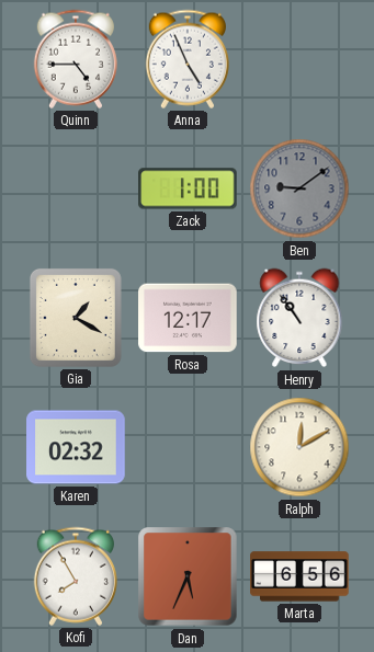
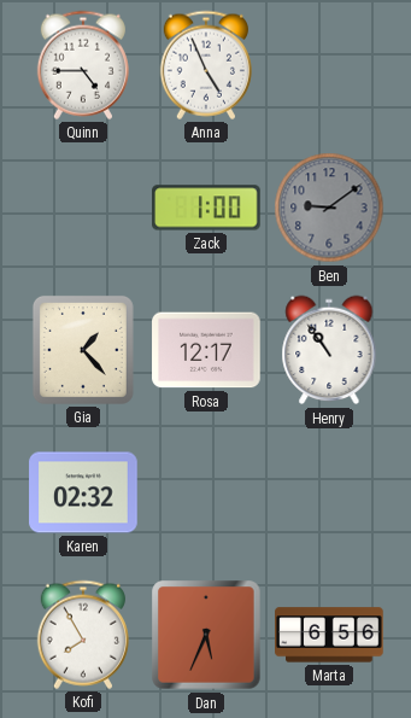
Gia: 1:20 -> 1:23 (83, 350)
Ralph: 12:10 -> none (299, 447)
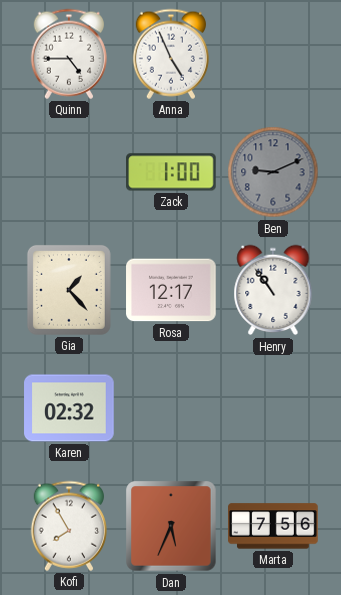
Ben: 9:09 -> 9:11 (273, 172)
Marta: 6:56 -> 7:56 (273, 526)
